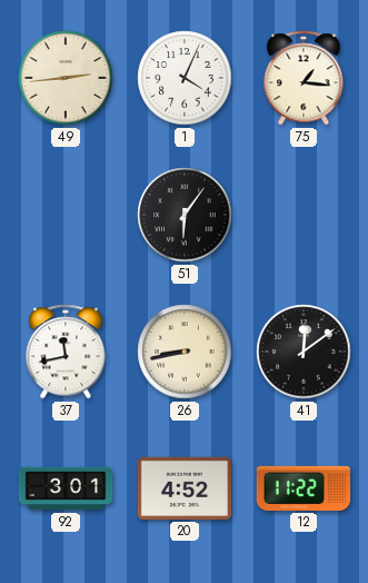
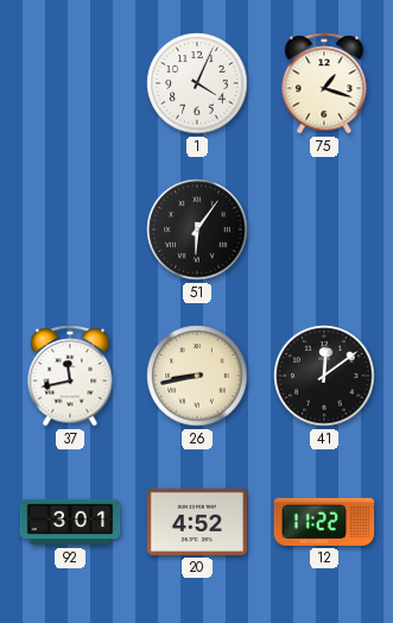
49: 2:44 -> none (66, 78)
75: 1:16 -> 1:18 (324, 83)
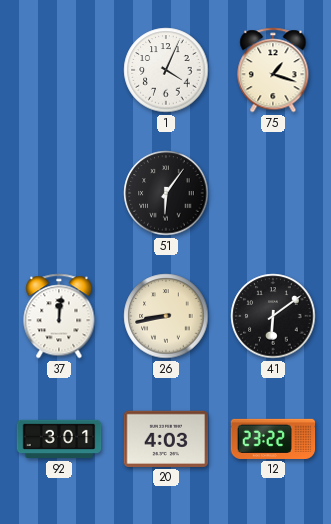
37: 11:43 -> 12:01 (59, 316)
41: 12:09 -> 6:09 (273, 316)
20: 4:52 -> 4:03 (166, 439)
12: 11:22 -> 23:22 (273, 439)
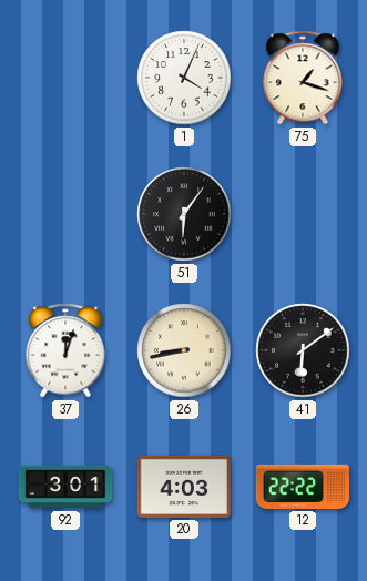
37: 12:01 -> 12:03 (65, 350)
12: 23:22 -> 22:22 (303, 487)
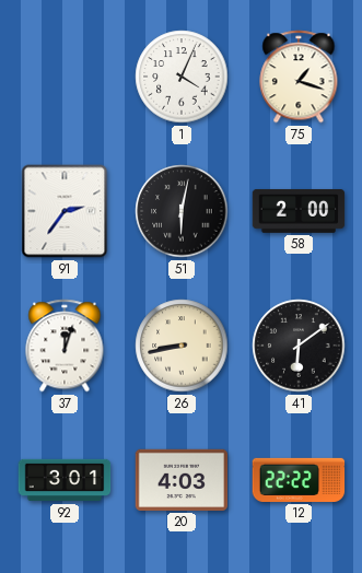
91: none -> 2:36 (65, 211)
51: 6:06 -> 6:02 (182, 211)
58: none -> 2:00 (299, 211)
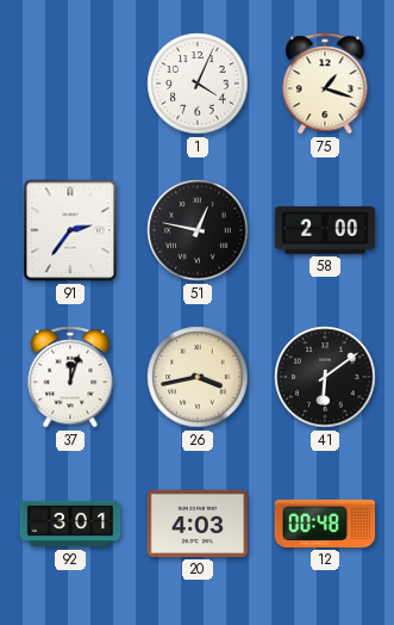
51: 6:02 -> 12:47 (198, 230)
26: 8:43 -> 3:43 (198, 377)
12: 22:22 -> 00:48 (325, 524)
